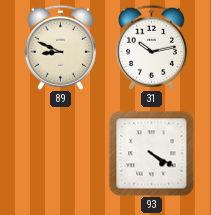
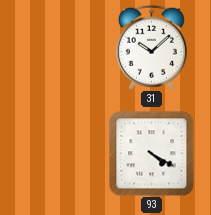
89: 8:49 -> none (60, 47)
31: 10:13 -> 10:08 (151, 47)
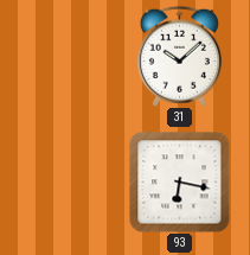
93: 4:20 -> 6:17 (180, 183)
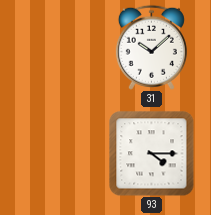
93: 6:17 -> 4:15 (152, 154)
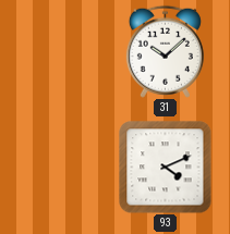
93: 4:15 -> 4:11 (166, 168)
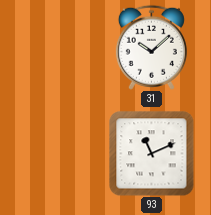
93: 4:11 -> 11:11 (152, 154)
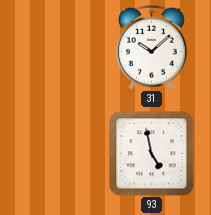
93: 11:11 -> 4:58 (152, 154)
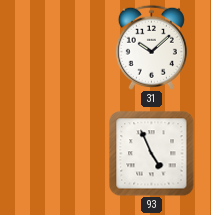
93: 4:58 -> 4:56 (152, 154)
